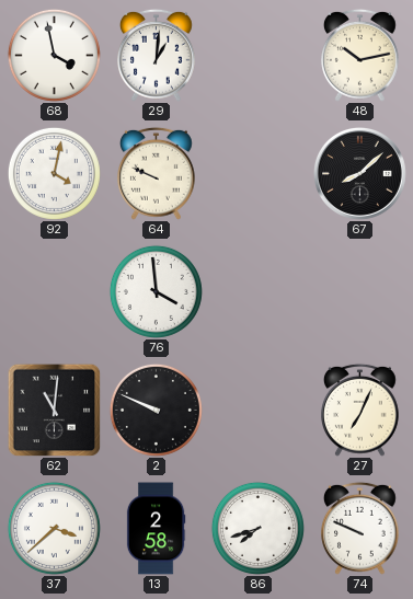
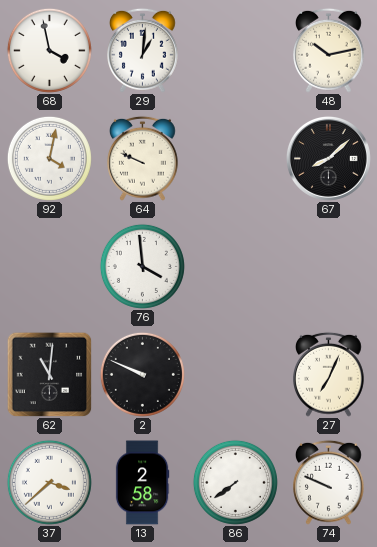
86: 7:42 -> 7:39 (235, 482)
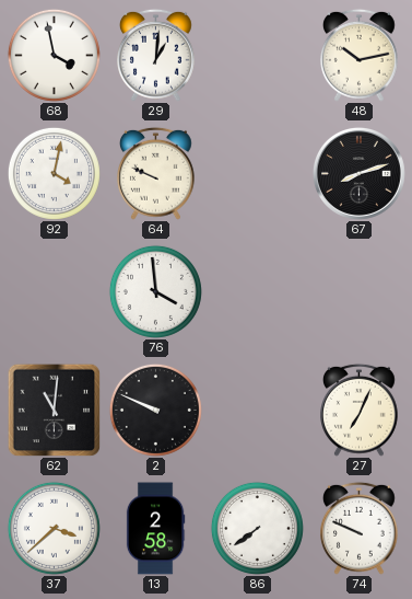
67: 8:08 -> 8:12 (358, 173)
